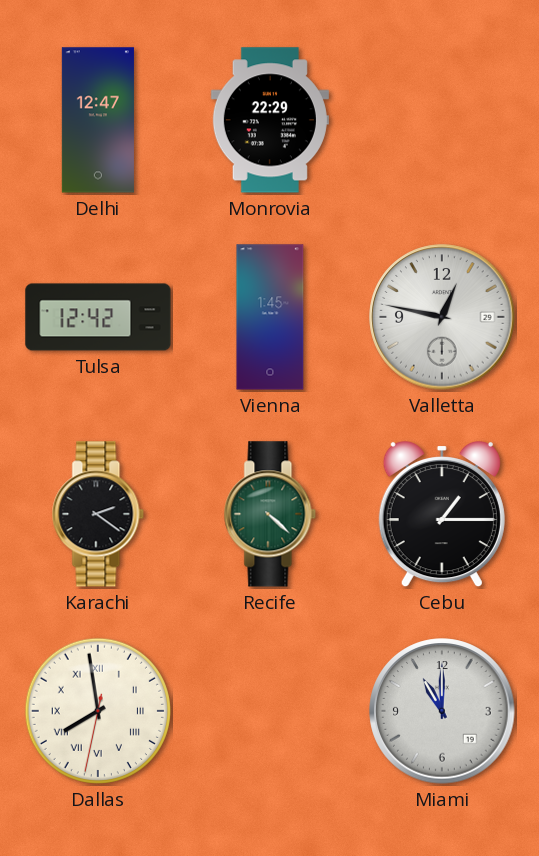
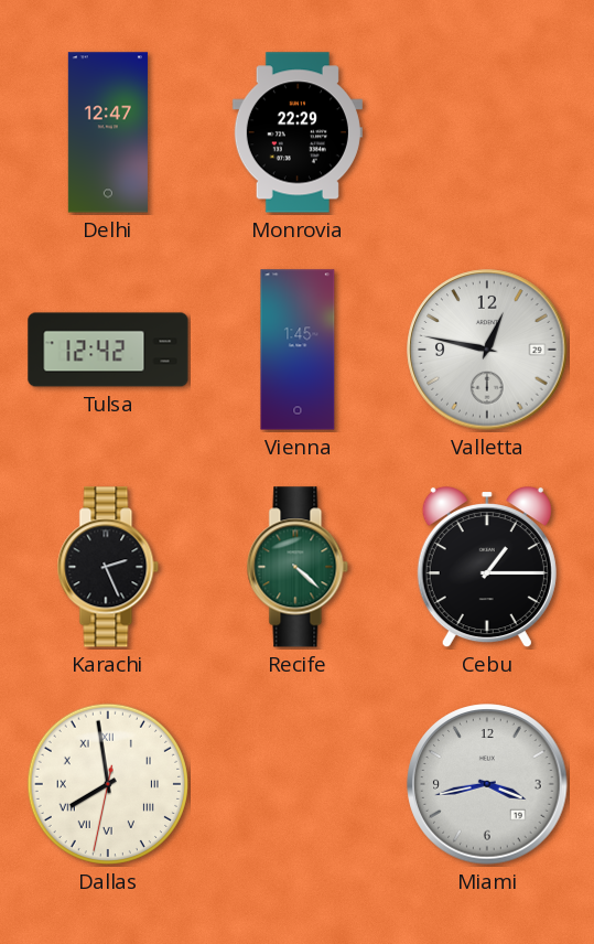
Karachi: 2:21 -> 2:26 (108, 567)
Miami: 11:00 -> 3:43 (487, 784)
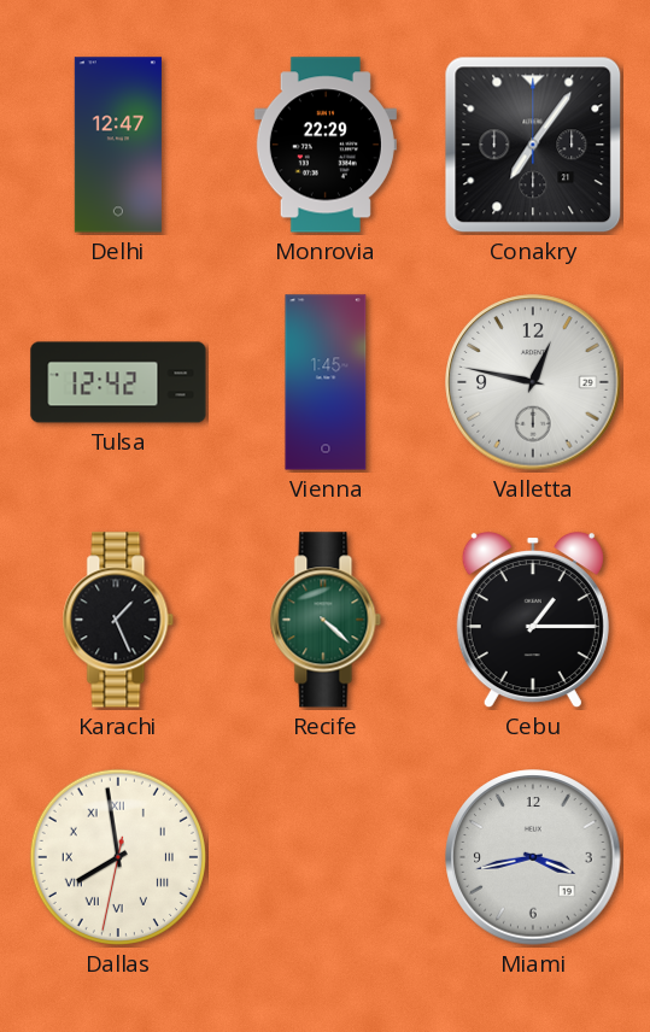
Conakry: none -> 7:06 (533, 145)
Karachi: 2:26 -> 1:26 (118, 620)
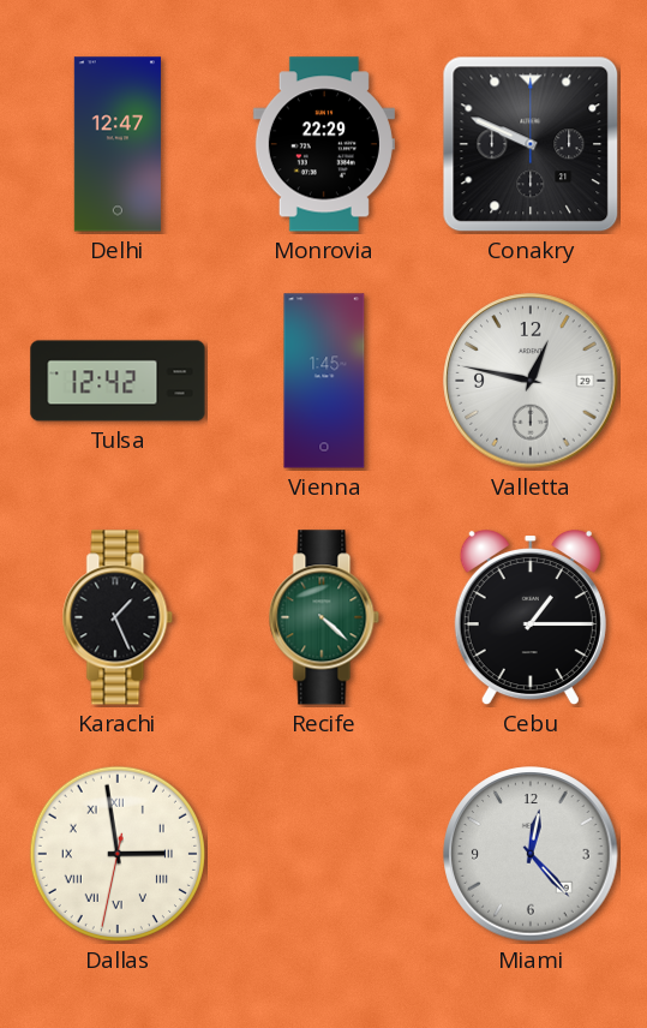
Conakry: 7:06 -> 9:49 (531, 144)
Dallas: 7:58 -> 2:58 (118, 854)
Miami: 3:43 -> 12:23 (531, 854)
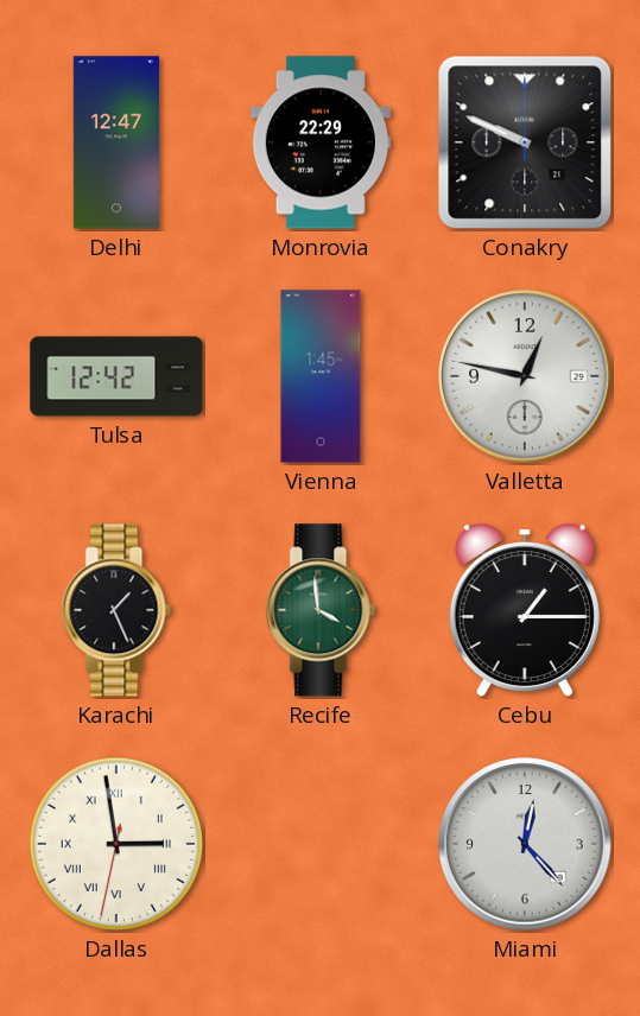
Recife: 4:22 -> 3:59 (321, 610)
